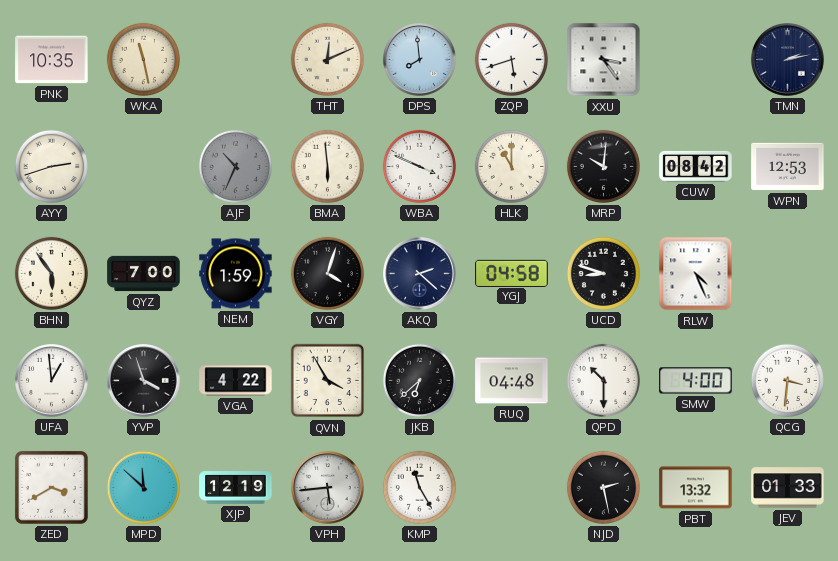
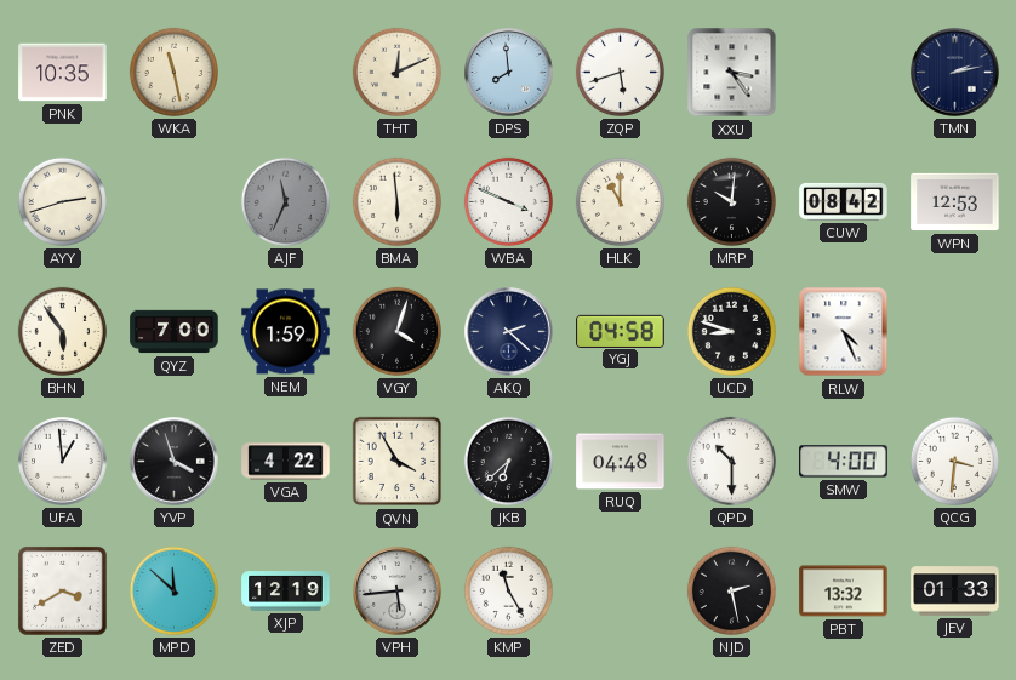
AJF: 10:34 -> 11:34 (285, 201)
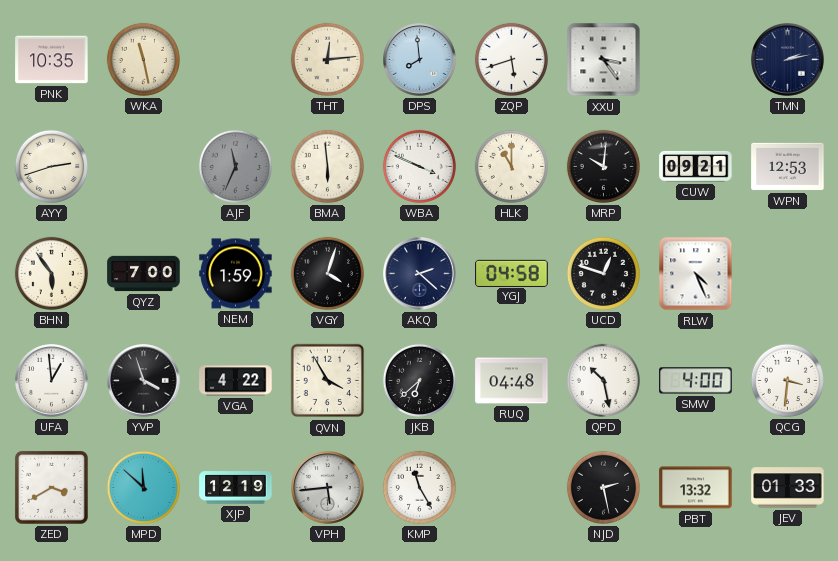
THT: 12:11 -> 12:14 (327, 59)
CUW: 08:42 -> 09:21 (696, 166)
UCD: 8:48 -> 12:48 (603, 273)
QPD: 10:30 -> 10:28 (603, 380)
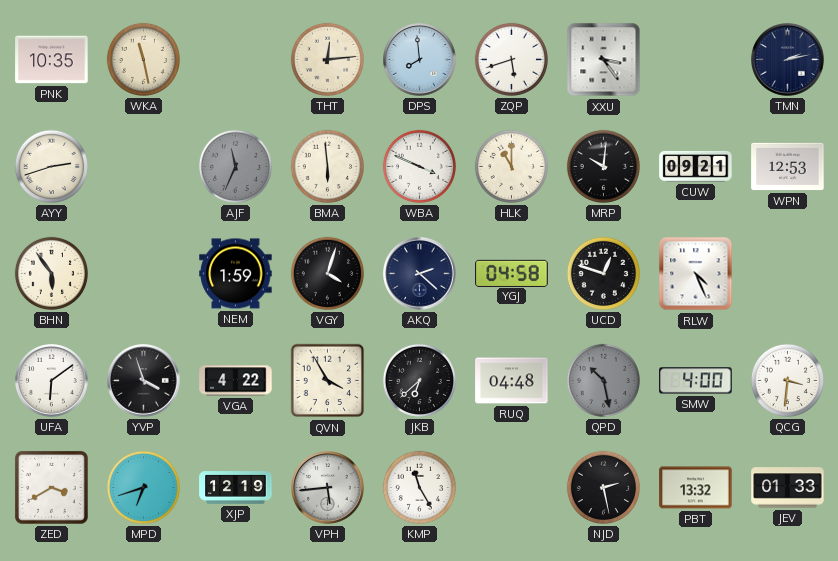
QYZ: 7:00 -> none (144, 274)
UFA: 12:59 -> 6:09 (52, 381)
QPD dial: white -> grey (603, 380)
MPD: 11:52 -> 6:42 (143, 487)
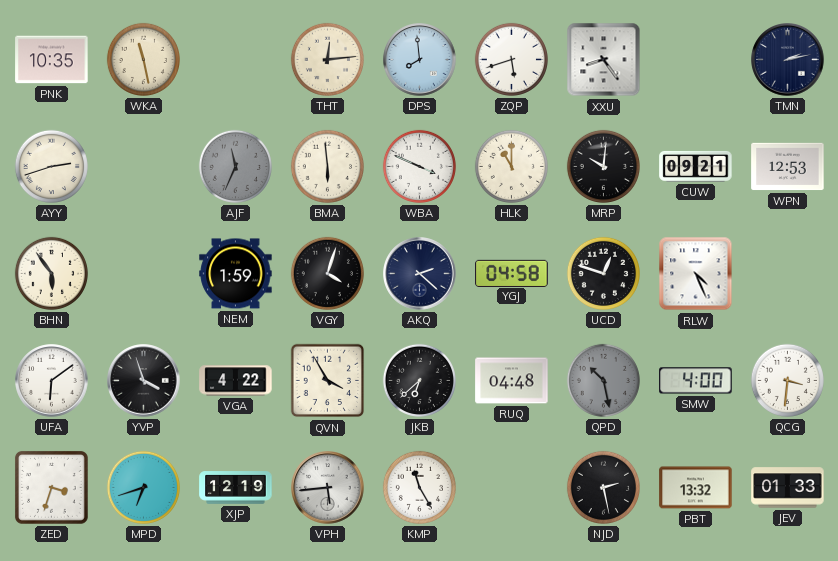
XXU: 3:24 -> 8:24 (604, 60)
ZED: 3:40 -> 3:33 (51, 487)
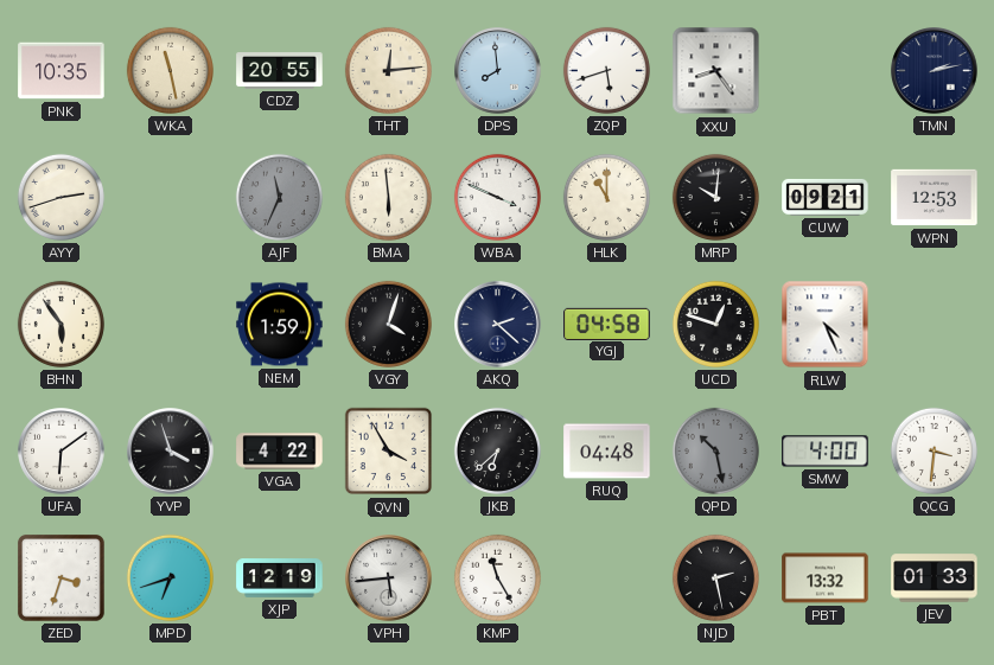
CDZ: none -> 20:55 (280, 71)
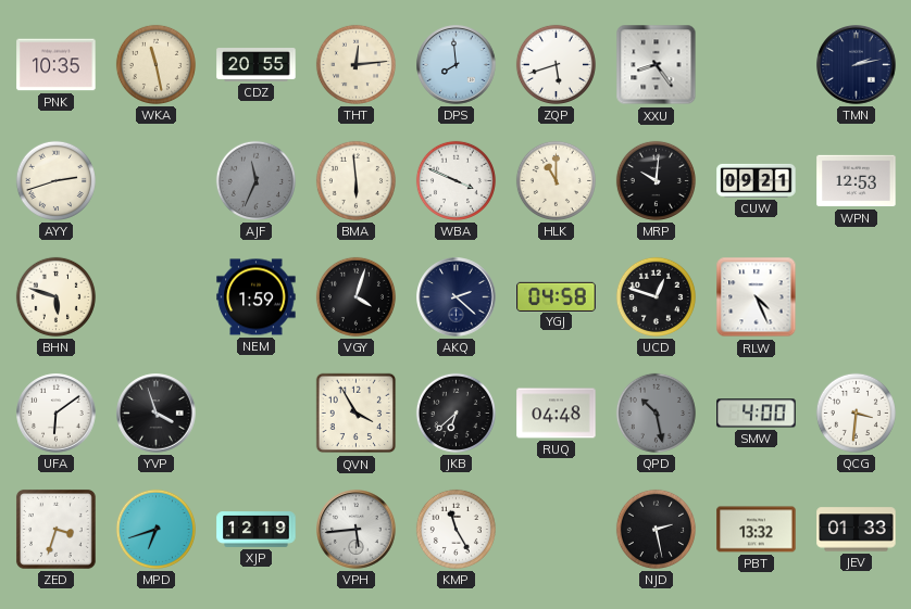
BHN: 5:54 -> 5:48 (55, 296)
VGA: 4:22 -> none (280, 452)
